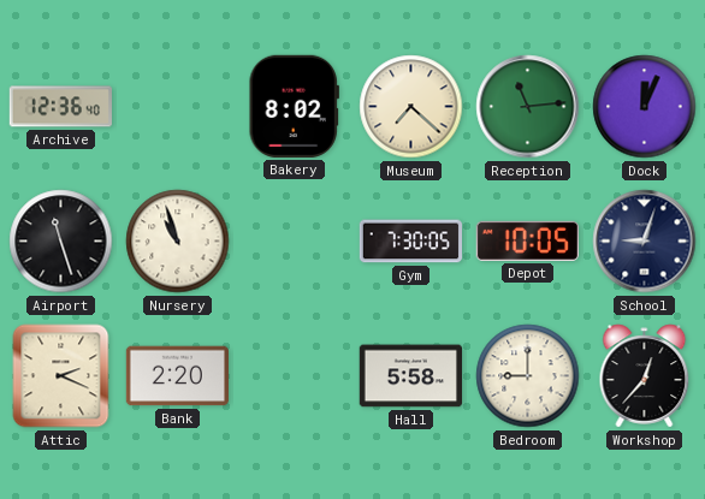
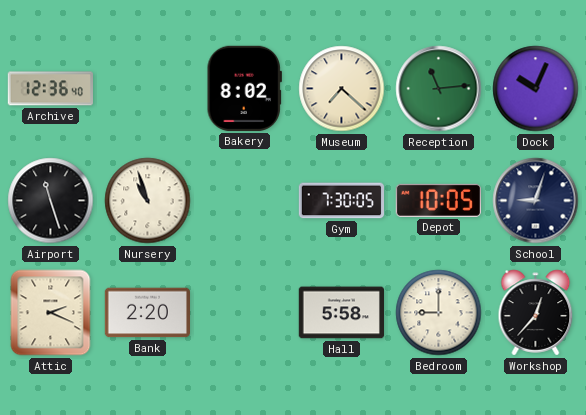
Dock: 12:04 -> 10:04 (536, 89)
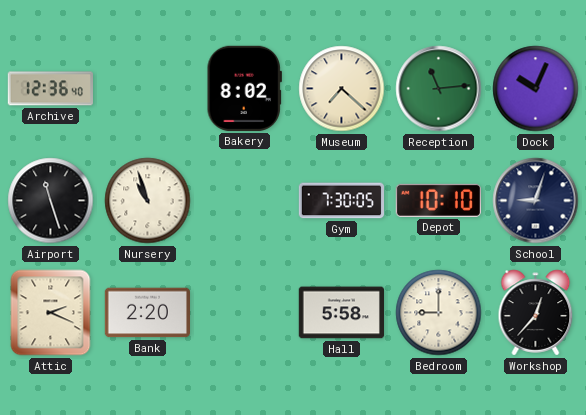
Depot: 10:05 -> 10:10 (438, 200)
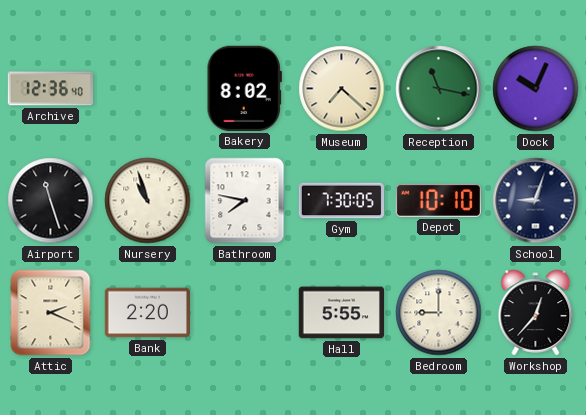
Reception: 11:14 -> 11:17 (439, 89)
Bathroom: none -> 7:47 (245, 201)
Hall: 5:58 -> 5:55 (341, 313)
